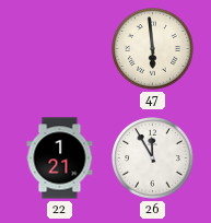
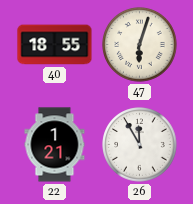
40: none -> 18:55 (55, 45)
47: 5:59 -> 6:03 (140, 45)
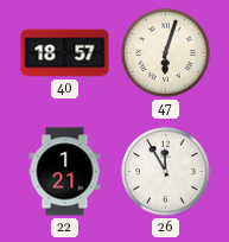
40: 18:55 -> 18:57 (65, 53)
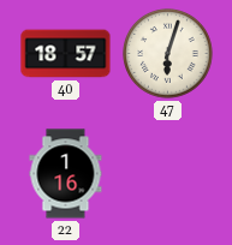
22: 1:21 -> 1:16 (66, 174)
26: 11:55 -> none (166, 172)
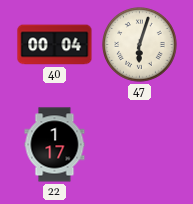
40: 18:57 -> 00:04 (55, 45)
22: 1:16 -> 1:17 (55, 145)
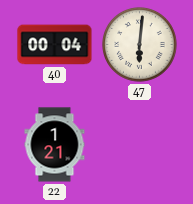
47: 6:03 -> 6:01 (140, 45)
22: 1:17 -> 1:21 (55, 145)
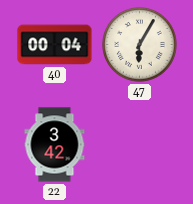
47: 6:01 -> 6:05 (140, 45)
22: 1:21 -> 3:42 (55, 145)
